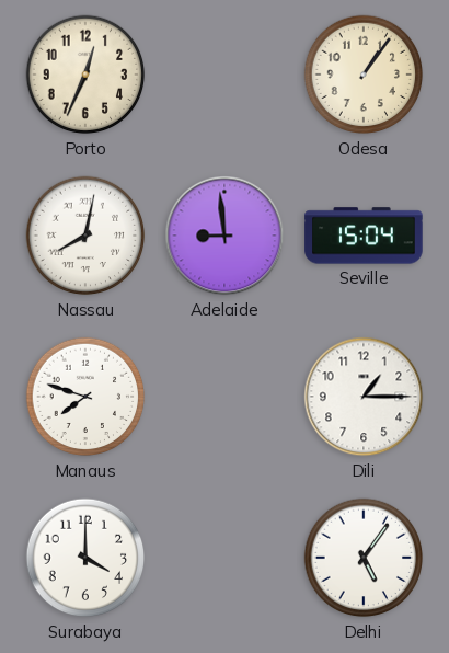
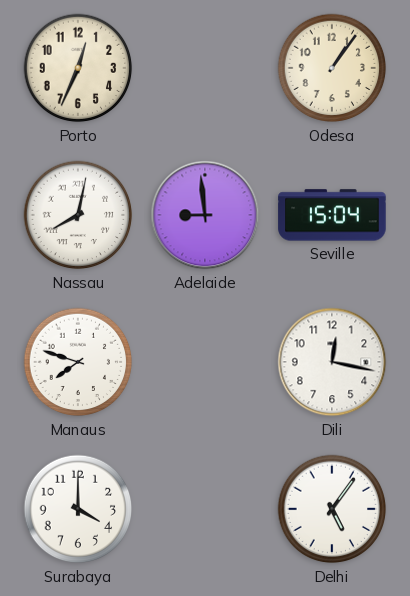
Dili: 1:15 -> 12:17 (332, 362)
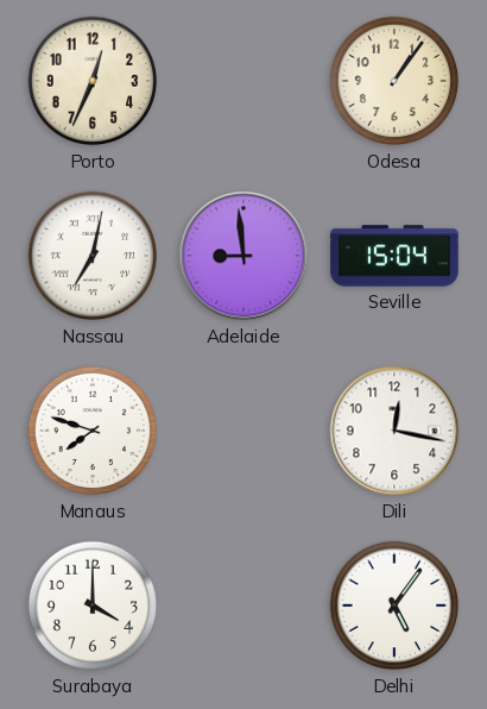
Nassau: 8:02 -> 7:02 (93, 256)
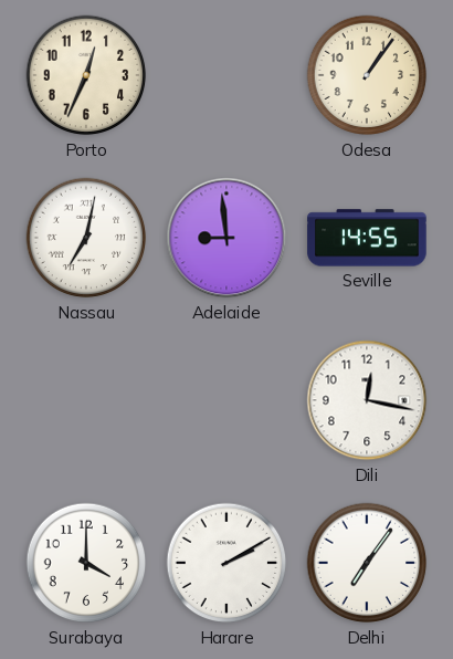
Seville: 15:04 -> 14:55 (367, 238)
Manaus: 7:48 -> none (93, 431)
Harare: none -> 2:10 (227, 563)
Delhi: 5:06 -> 7:06 (367, 563)
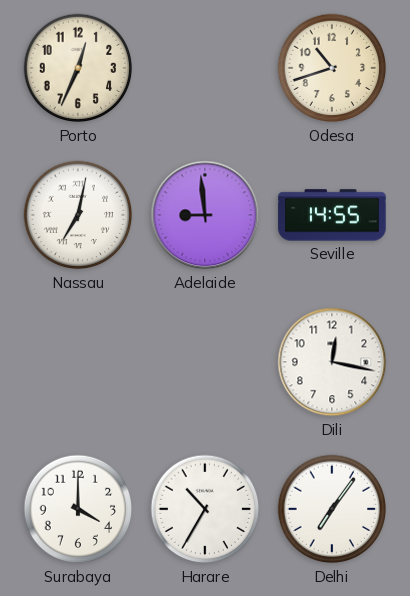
Odesa: 1:06 -> 10:42 (332, 68)
Harare: 2:10 -> 10:35 (205, 509)
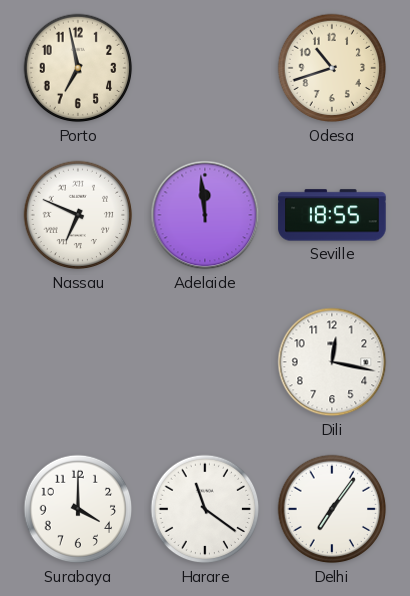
Porto: 12:34 -> 6:58 (78, 68)
Nassau: 7:02 -> 6:49 (78, 215)
Adelaide: 8:59 -> 11:59 (205, 215)
Seville: 14:55 -> 18:55 (332, 215)
Harare: 10:35 -> 11:21 (205, 509)
